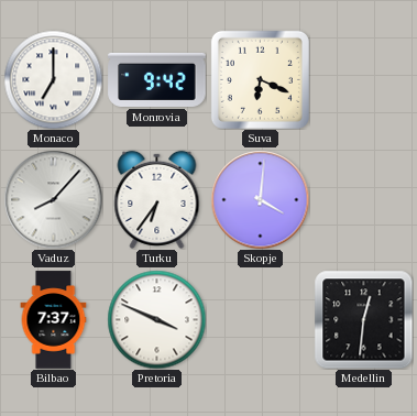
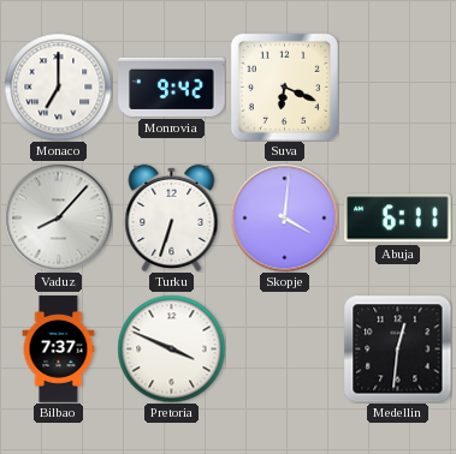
Turku: 6:36 -> 6:33 (172, 217)
Abuja: none -> 6:11 (398, 219)
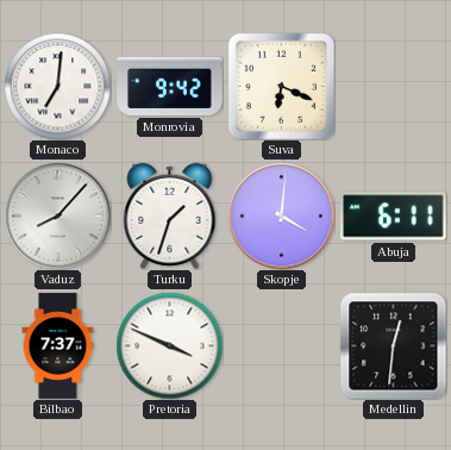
Monaco: 7:00 -> 7:01 (57, 86)
Turku: 6:33 -> 1:33 (170, 215)
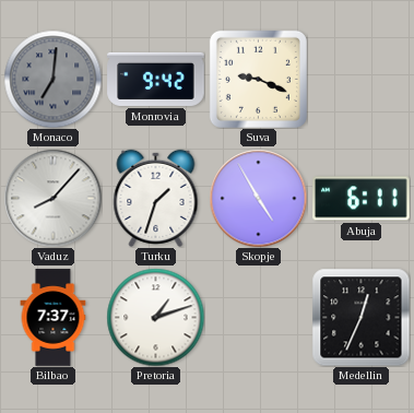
Monaco dial: white -> grey (52, 79)
Suva: 6:19 -> 9:19 (258, 79)
Skopje: 4:01 -> 4:55 (258, 198)
Pretoria: 3:49 -> 1:12 (155, 317)
Medellin: 12:31 -> 12:34 (360, 317)
